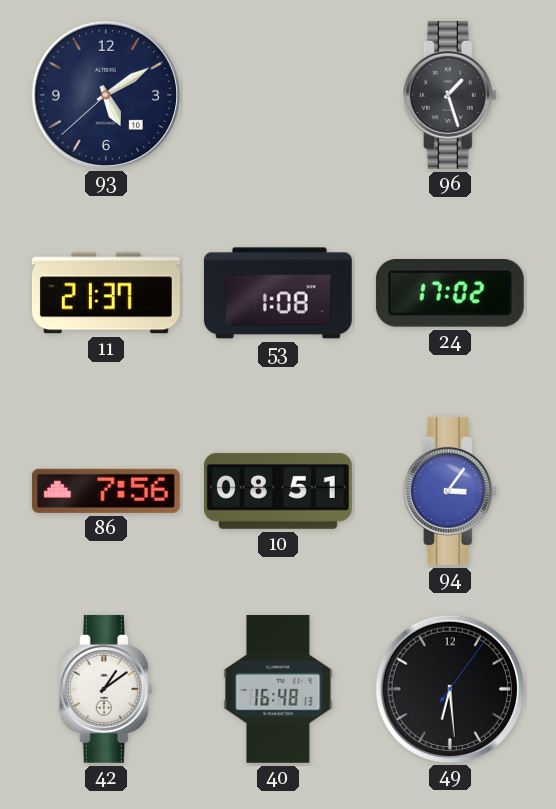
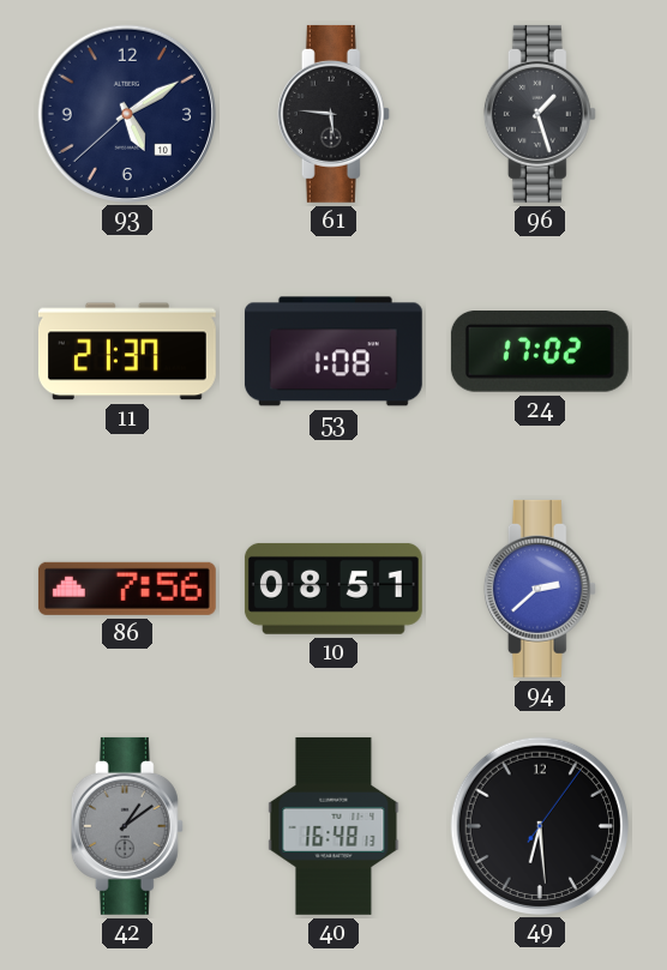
61: none -> 5:46 (333, 114)
94: 3:06 -> 2:38 (540, 589)
42 dial: white -> grey (127, 826)
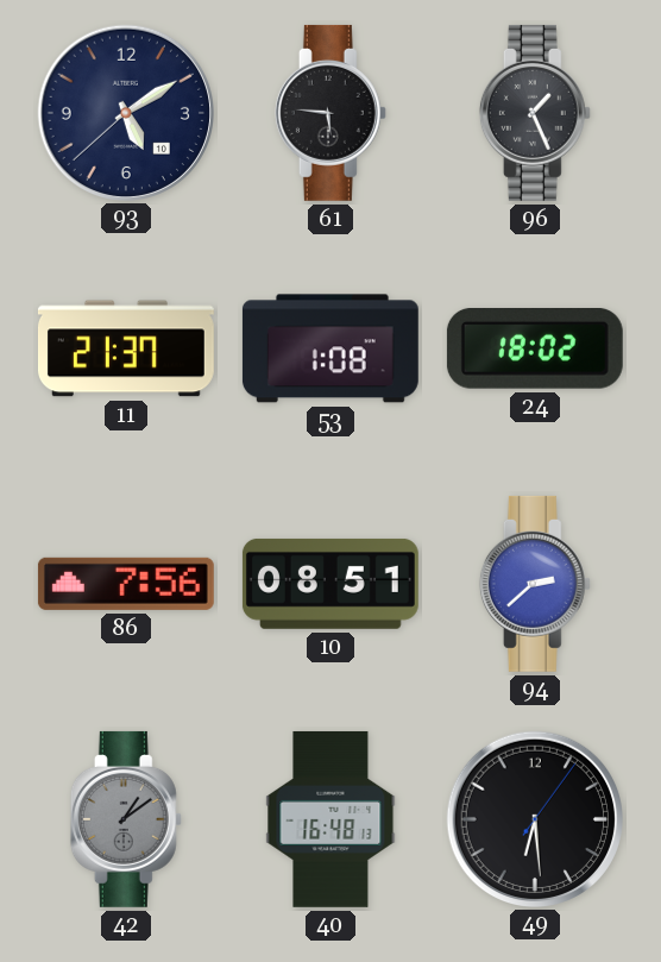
96: 1:27 -> 1:26 (535, 113)
24: 17:02 -> 18:02 (535, 350)
